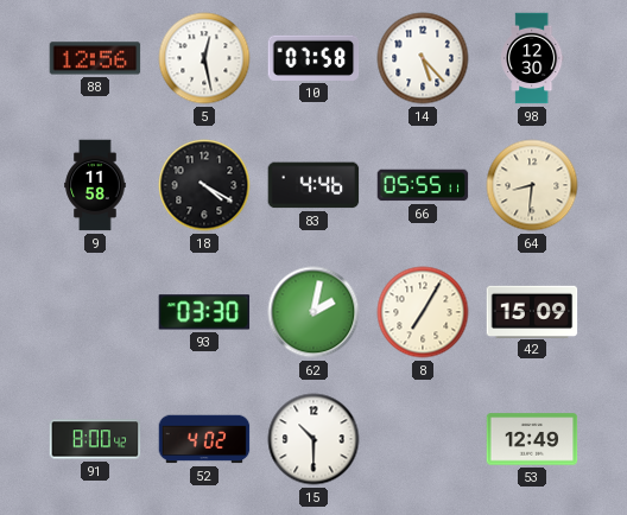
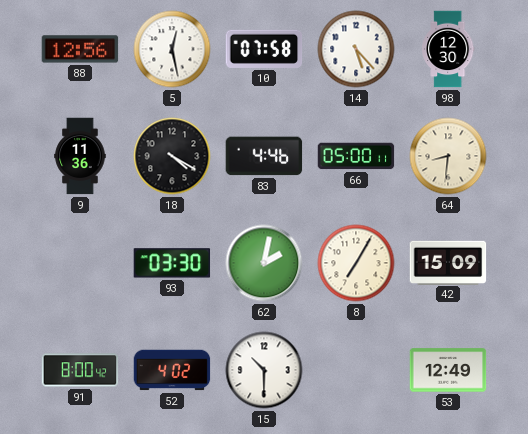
9: 11:58 -> 11:36 (80, 156)
66: 05:55 -> 05:00 (356, 156)
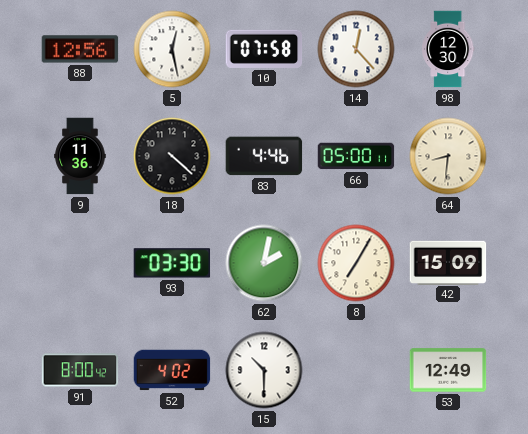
14: 5:23 -> 12:23 (356, 49)
18: 4:20 -> 4:22 (172, 156)
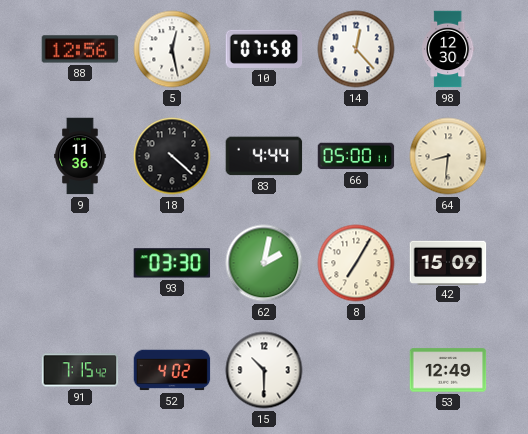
83: 4:46 -> 4:44 (264, 156)
91: 8:00 -> 7:15 (80, 370)
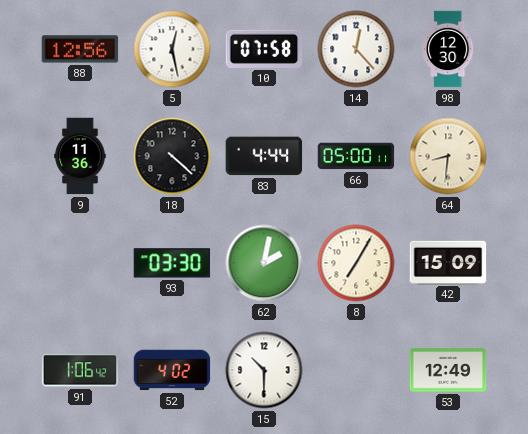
91: 7:15 -> 1:06 (80, 370)
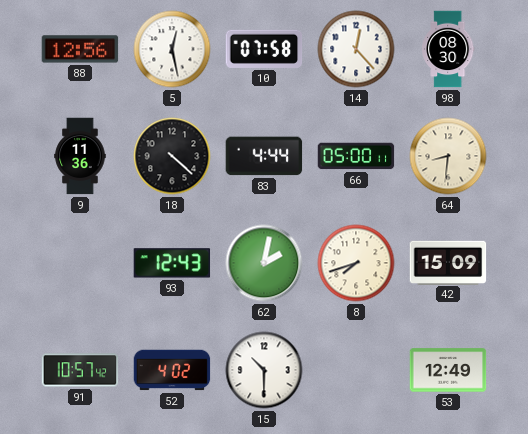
98: 12:30 -> 08:30 (448, 49)
93: 03:30 -> 12:43 (172, 263)
8: 7:05 -> 7:42 (356, 263)
91: 1:06 -> 10:57 (80, 370)
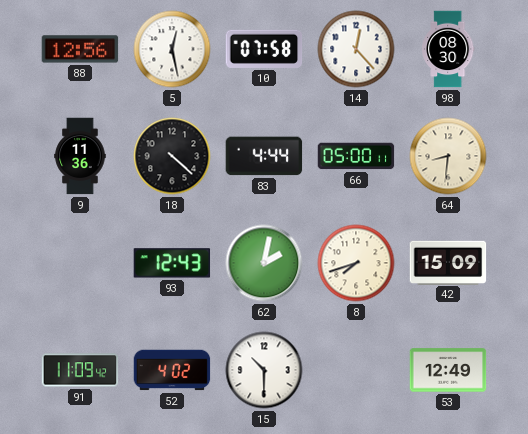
91: 10:57 -> 11:09 (80, 370)
